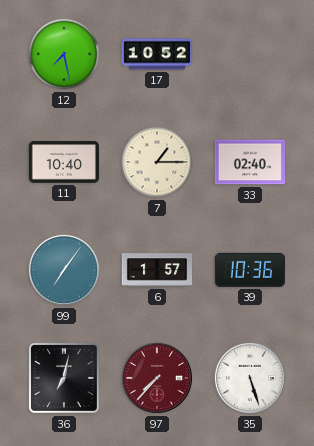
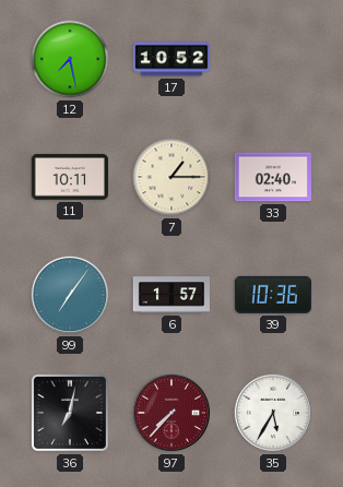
11: 10:40 -> 10:11 (69, 177)
35: 5:27 -> 5:35 (273, 413)
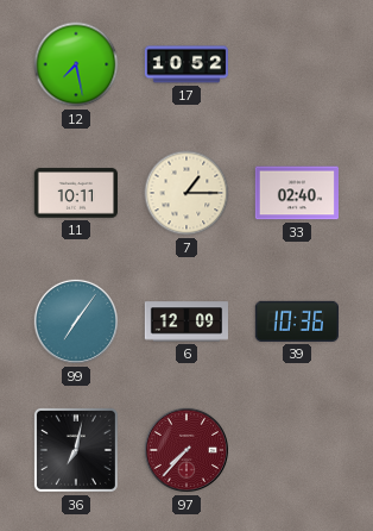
6: 1:57 -> 12:09 (185, 321)
35: 5:35 -> none (273, 413)
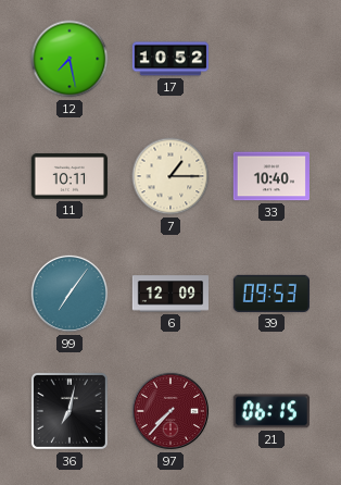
33: 02:40 -> 10:40 (270, 176)
39: 10:36 -> 09:53 (271, 294)
21: none -> 06:15 (271, 411)
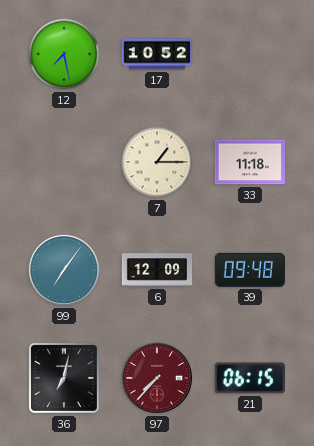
11: 10:11 -> none (68, 176)
33: 10:40 -> 11:18 (249, 162)
39: 09:53 -> 09:48 (250, 270)
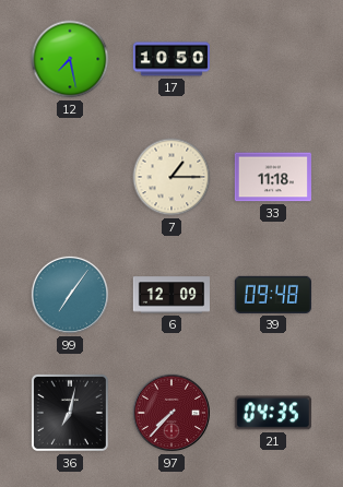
17: 10:52 -> 10:50 (170, 59)
21: 06:15 -> 04:35 (273, 413)
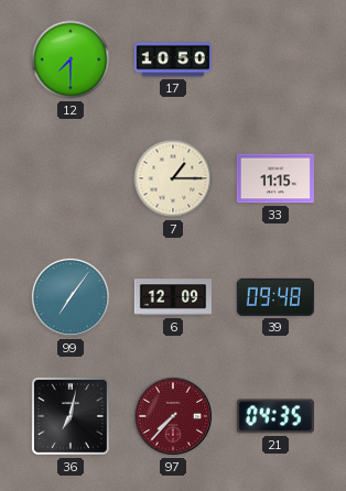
12: 7:28 -> 7:30 (71, 59)
33: 11:18 -> 11:15 (274, 178)
